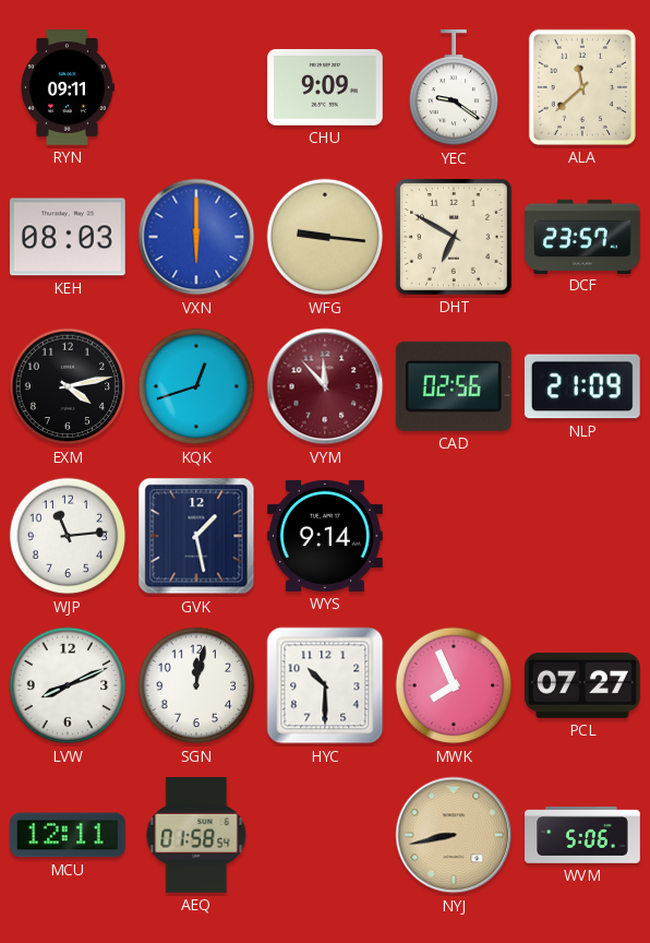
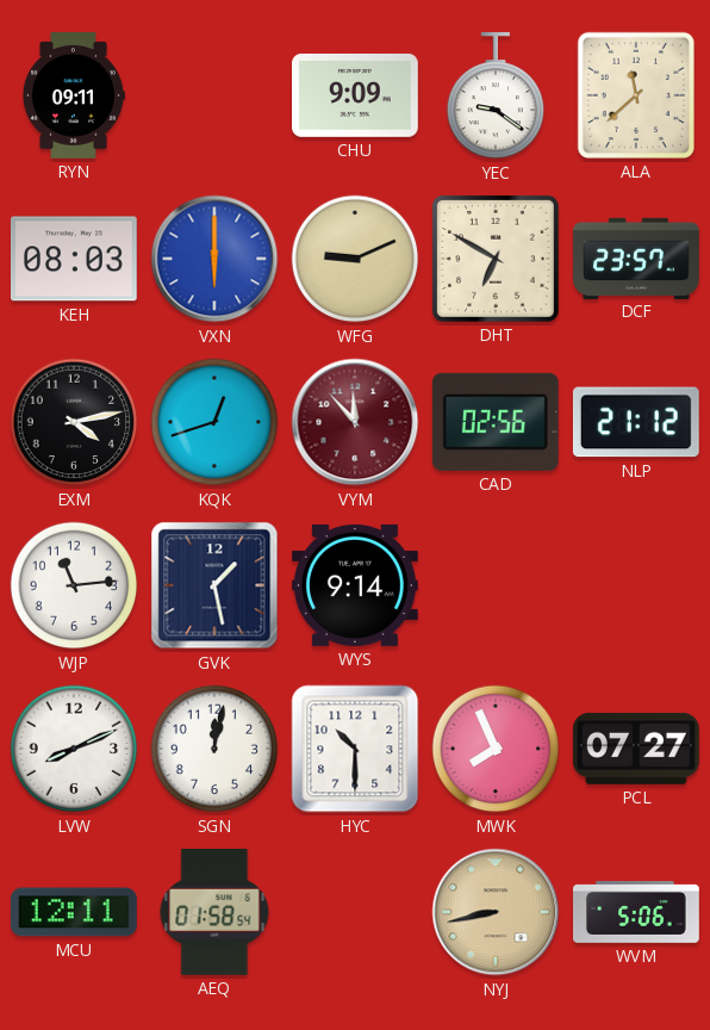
WFG: 9:16 -> 9:11 (355, 259)
NLP: 21:09 -> 21:12 (636, 422)
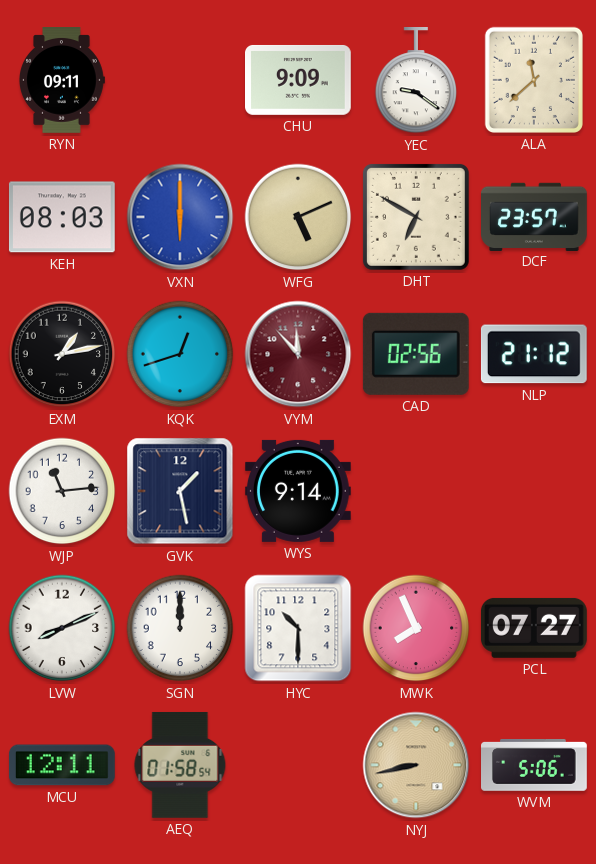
WFG: 9:11 -> 5:11 (298, 217)
EXM: 4:13 -> 1:13 (62, 354)
SGN: 12:02 -> 12:00 (180, 628)
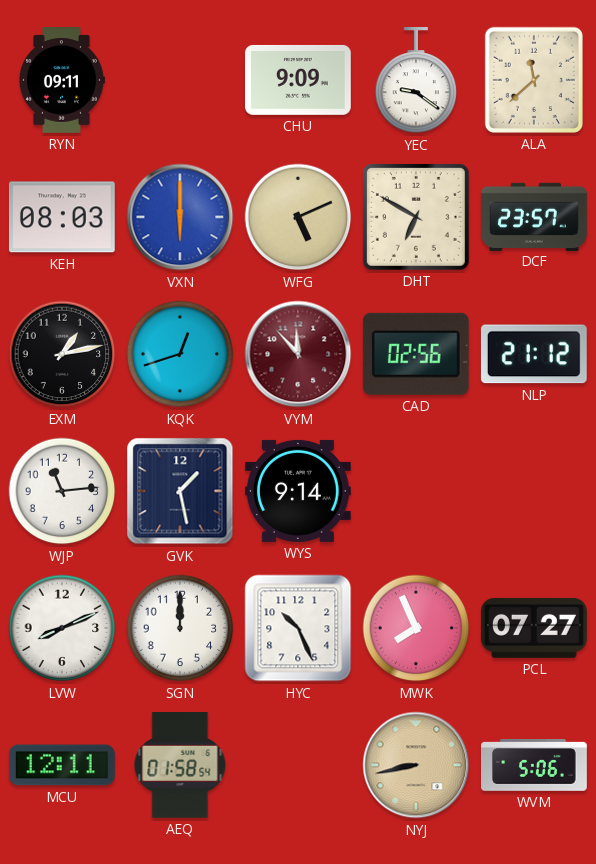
HYC: 10:30 -> 10:26 (298, 628)
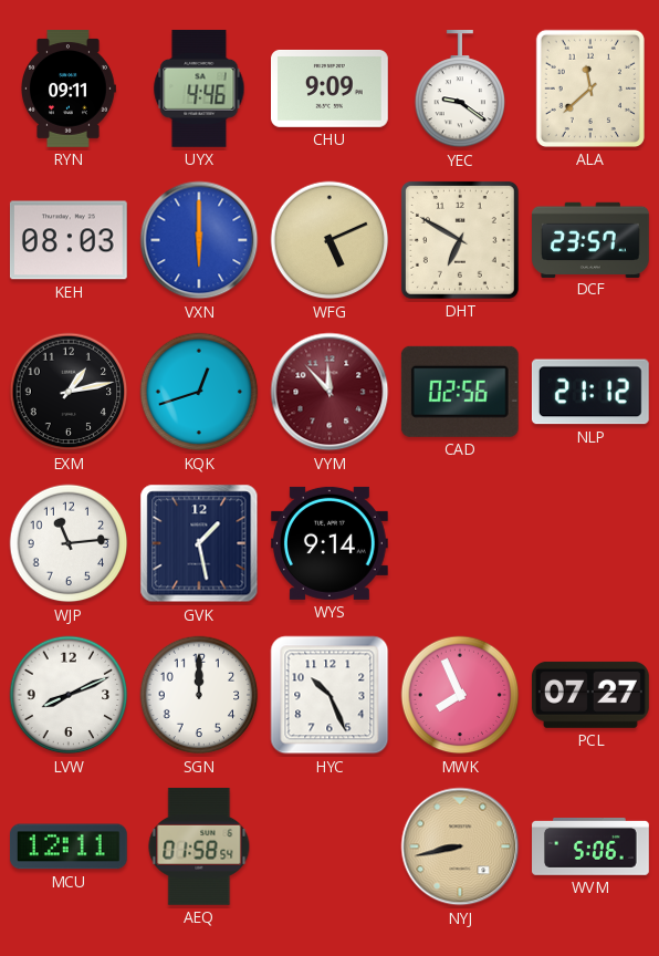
UYX: none -> 4:46 (199, 89)
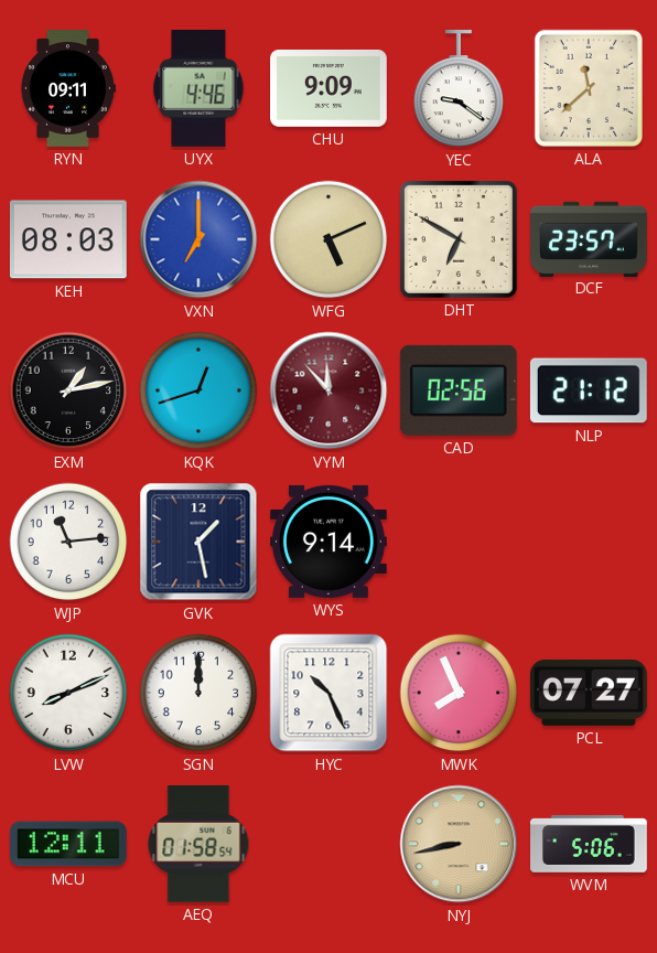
VXN: 6:00 -> 7:00 (198, 239)
